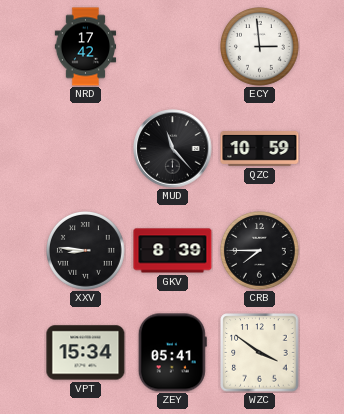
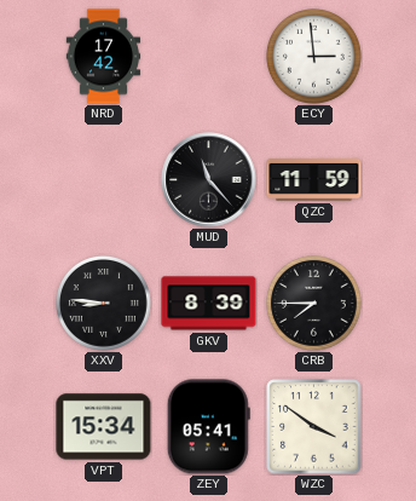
QZC: 10:59 -> 11:59 (314, 180)
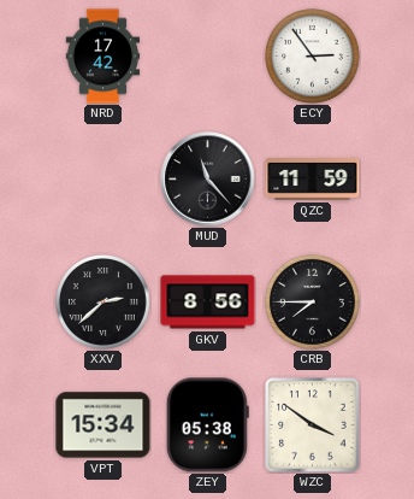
ECY: 2:59 -> 2:54 (313, 57)
XXV: 8:46 -> 2:38 (103, 303)
GKV: 8:39 -> 8:56 (208, 303)
ZEY: 05:41 -> 05:38 (207, 425)
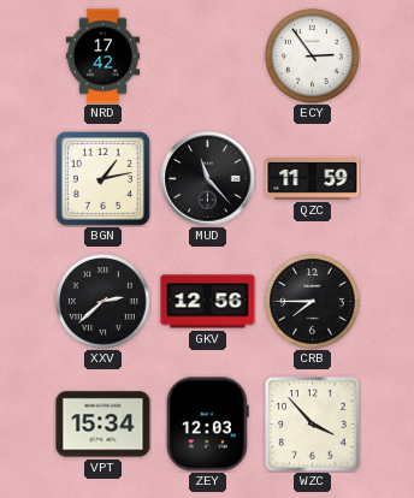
BGN: none -> 1:13 (102, 178)
GKV: 8:56 -> 12:56 (208, 302)
ZEY: 05:38 -> 12:03 (207, 425)
WZC: 3:51 -> 3:53 (313, 425)
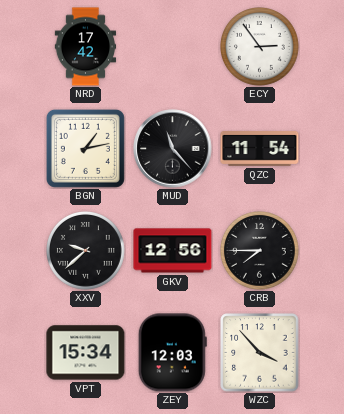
QZC: 11:59 -> 11:54 (260, 149)
XXV: 2:38 -> 9:38 (86, 251)
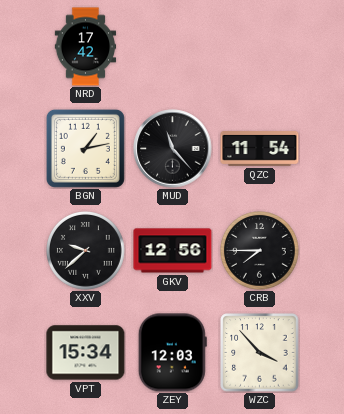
ECY: 2:54 -> none (260, 47)
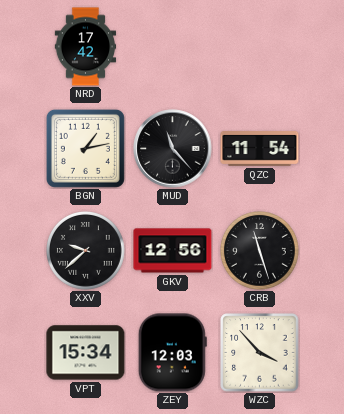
CRB: 7:45 -> 11:27 (260, 251)
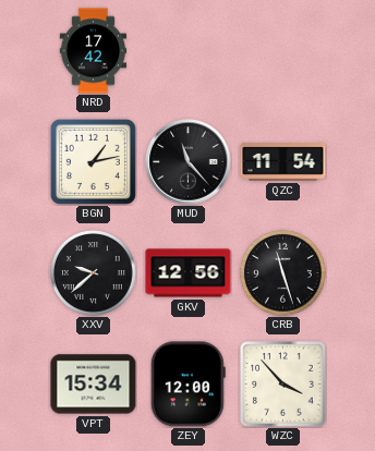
ZEY: 12:03 -> 12:00 (187, 385)
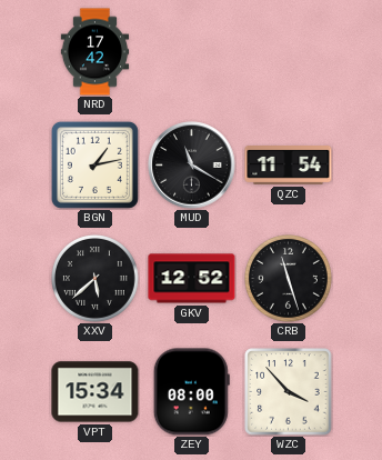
MUD: 11:23 -> 11:20 (192, 166)
XXV: 9:38 -> 5:38 (95, 279)
GKV: 12:56 -> 12:52 (192, 279)
ZEY: 12:00 -> 08:00 (191, 392)
